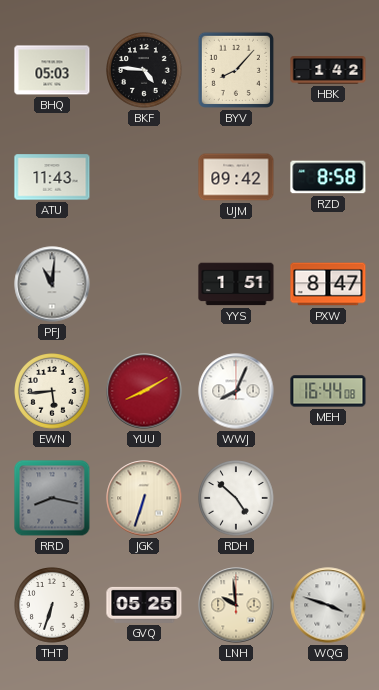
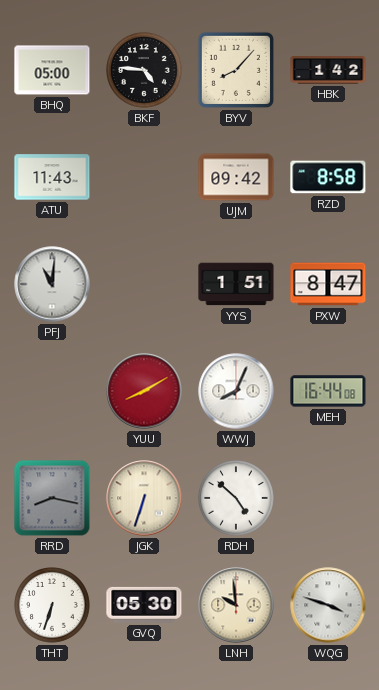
BHQ: 05:03 -> 05:00 (52, 70)
EWN: 5:44 -> none (52, 391)
GVQ: 05:25 -> 05:30 (144, 605)
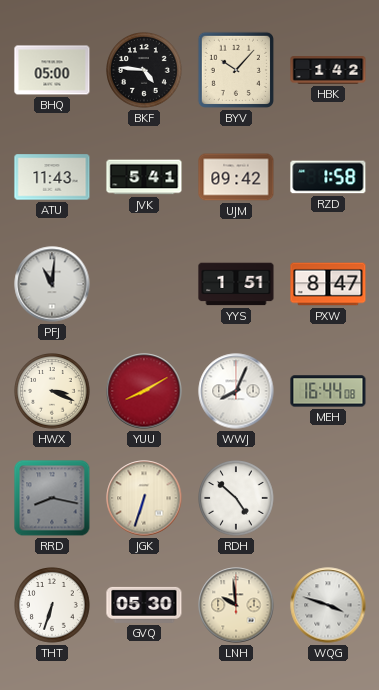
BYV: 8:07 -> 10:07 (236, 70)
JVK: none -> 5:41 (144, 177)
RZD: 8:58 -> 1:58 (328, 177)
HWX: none -> 3:19 (52, 391)
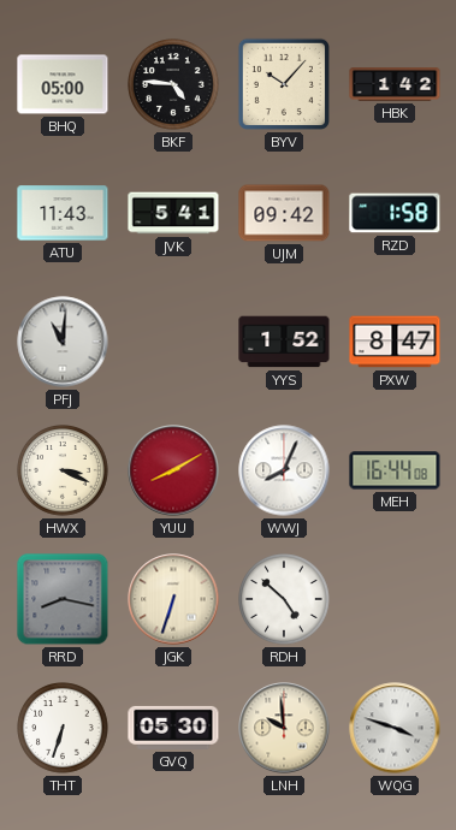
YYS: 1:51 -> 1:52 (284, 342)
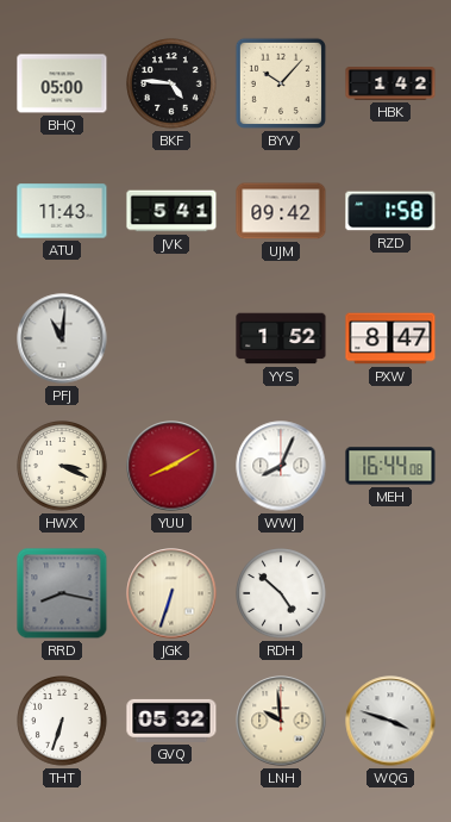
GVQ: 05:30 -> 05:32 (171, 721)
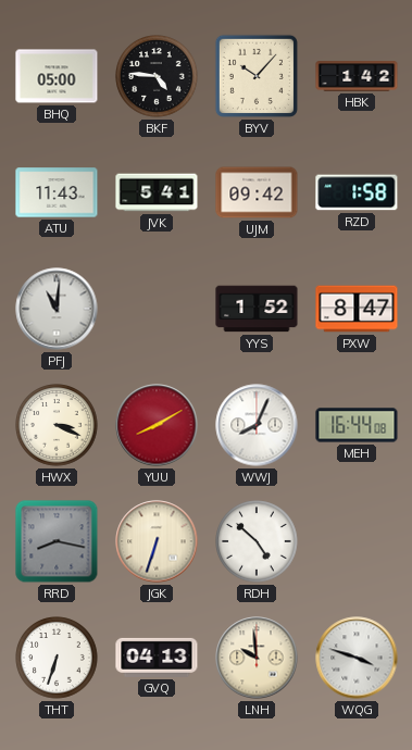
GVQ: 05:32 -> 04:13 (157, 658)
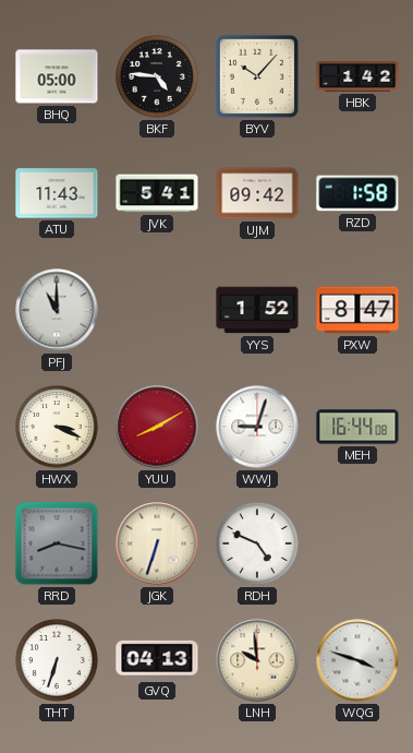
PFJ: 11:01 -> 11:00 (57, 310)
WWJ: 8:04 -> 9:03 (257, 427)
RDH: 4:52 -> 4:49 (257, 543)
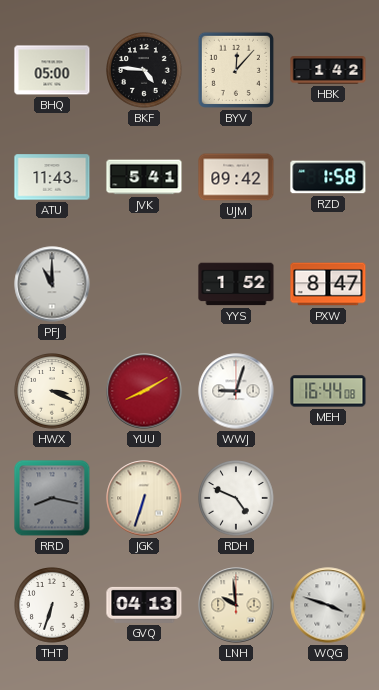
BYV: 10:07 -> 12:07 (236, 70)
